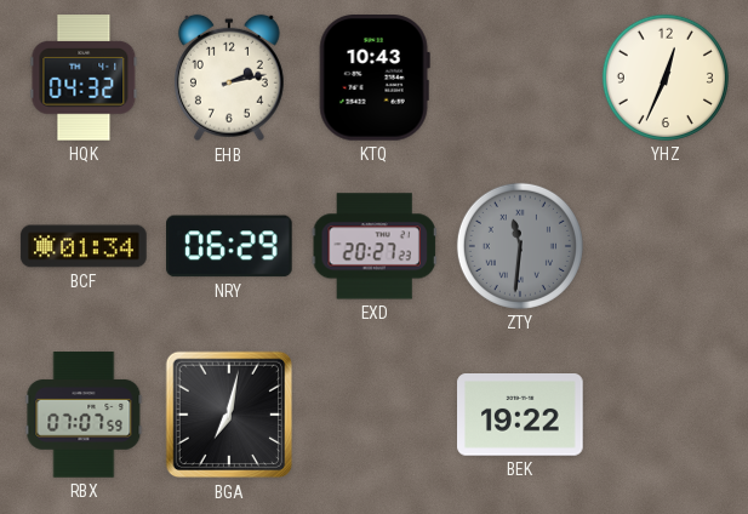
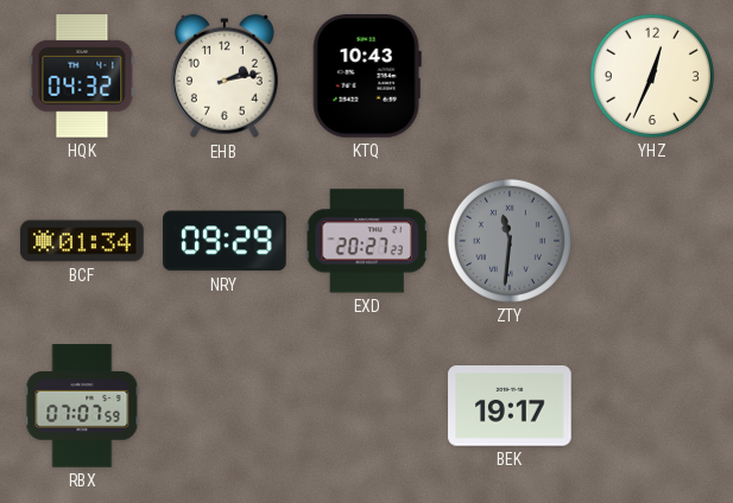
NRY: 06:29 -> 09:29 (226, 241)
BGA: 7:02 -> none (229, 415)
BEK: 19:22 -> 19:17 (510, 407)
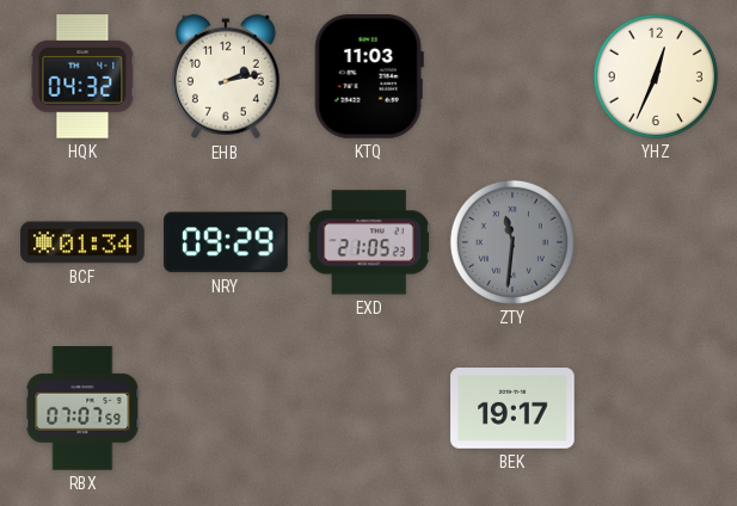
KTQ: 10:43 -> 11:03 (369, 78)
EXD: 20:27 -> 21:05 (369, 242)
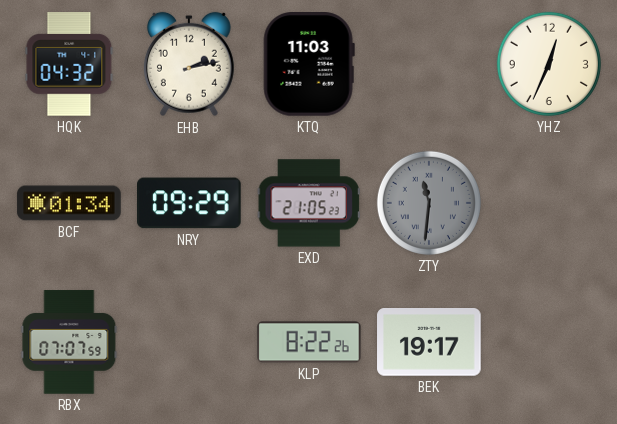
KLP: none -> 8:22 (309, 342)
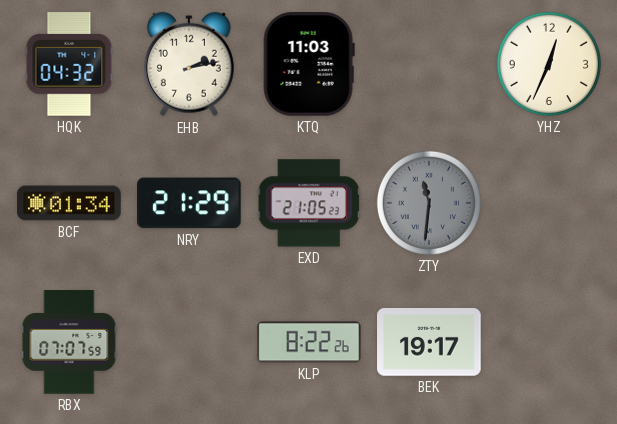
NRY: 09:29 -> 21:29 (190, 203)
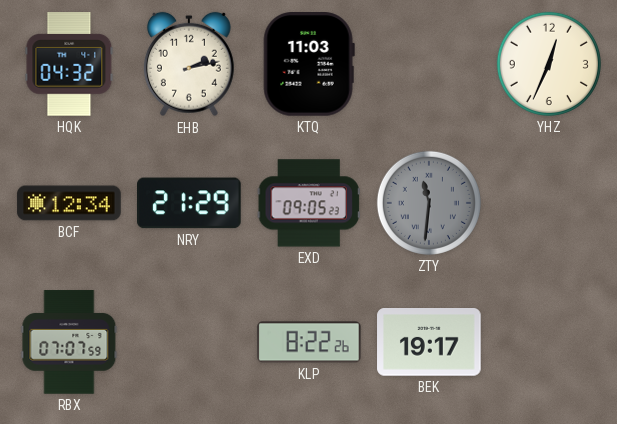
BCF: 01:34 -> 12:34 (69, 203)
EXD: 21:05 -> 09:05 (309, 203)
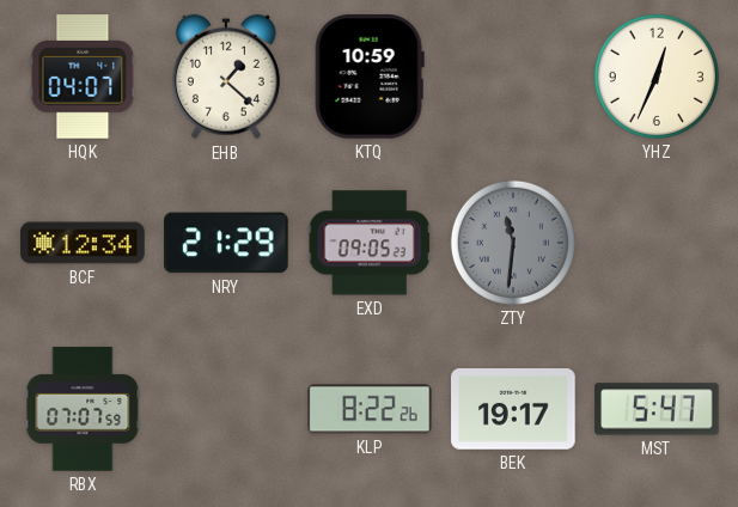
HQK: 04:32 -> 04:07 (83, 77)
EHB: 2:13 -> 1:22 (226, 77)
KTQ: 11:03 -> 10:59 (370, 78)
MST: none -> 5:47 (657, 409)
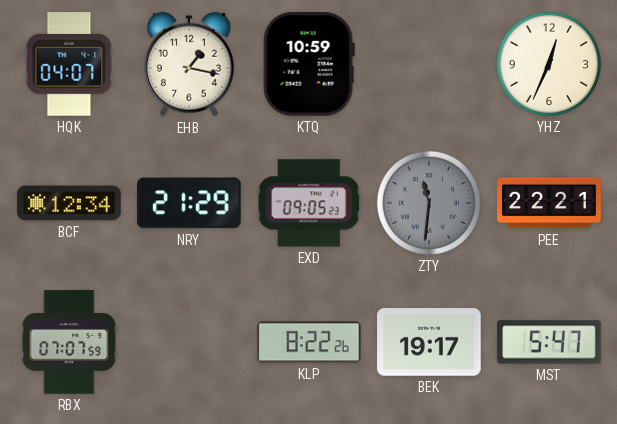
EHB: 1:22 -> 1:17 (189, 64)
PEE: none -> 22:21 (549, 203)
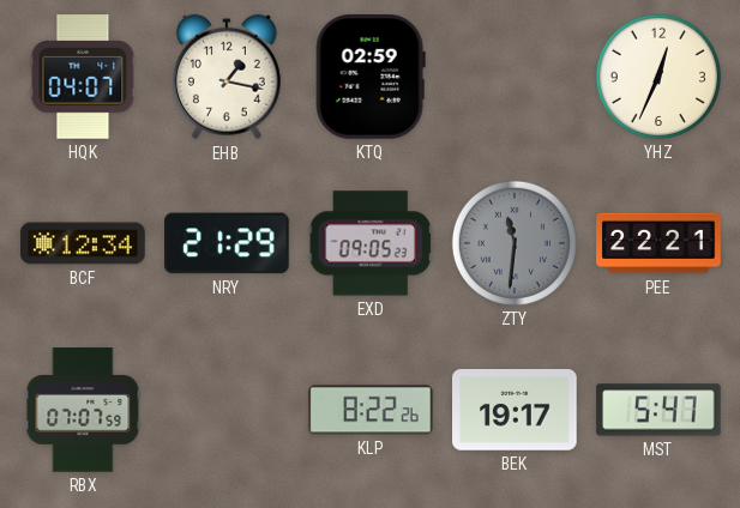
KTQ: 10:59 -> 02:59 (371, 78)
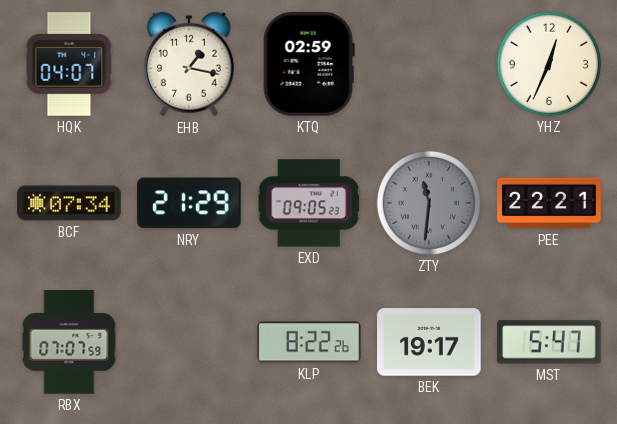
BCF: 12:34 -> 07:34 (69, 203)
